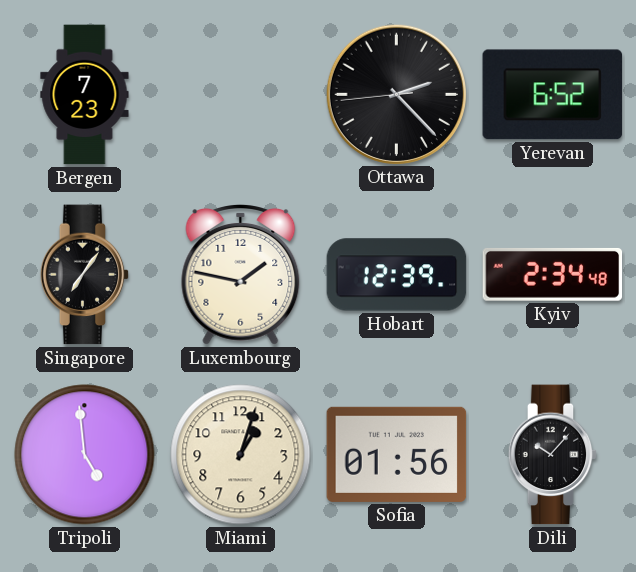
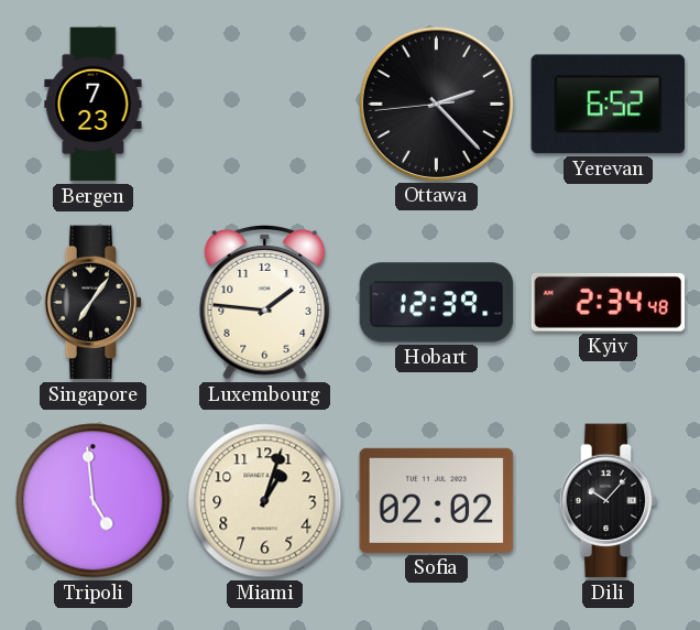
Luxembourg: 1:47 -> 1:46 (265, 303)
Sofia: 01:56 -> 02:02 (437, 500)
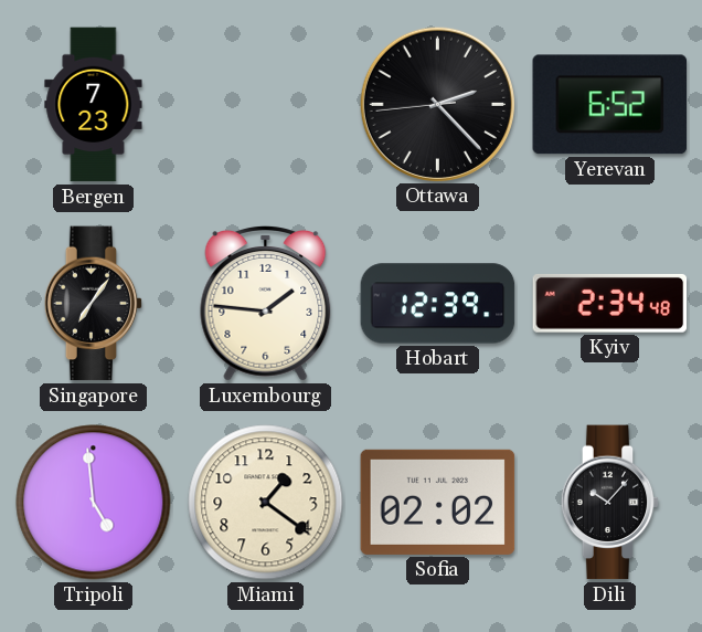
Miami: 1:03 -> 1:21 (266, 503)
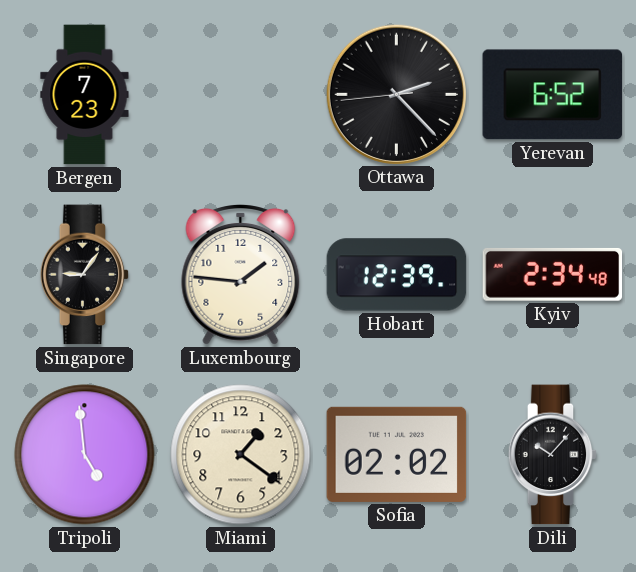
Singapore: 7:06 -> 9:06 (85, 275)
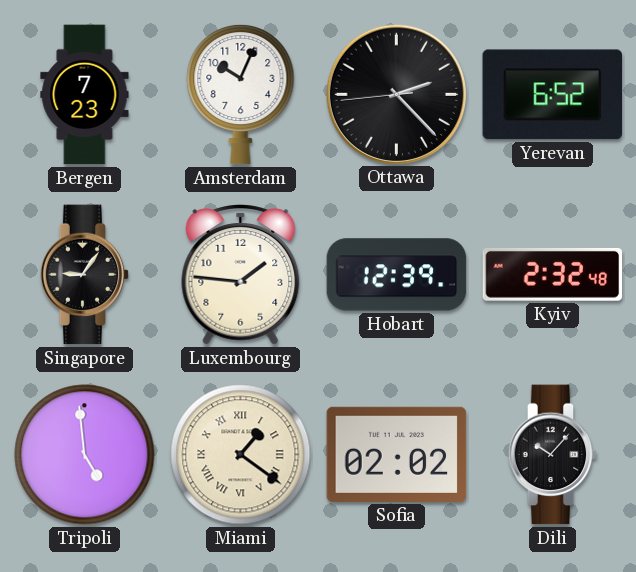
Amsterdam: none -> 10:04 (241, 94)
Kyiv: 2:34 -> 2:32 (553, 274)
Miami numerals: Arabic -> Roman (241, 455)
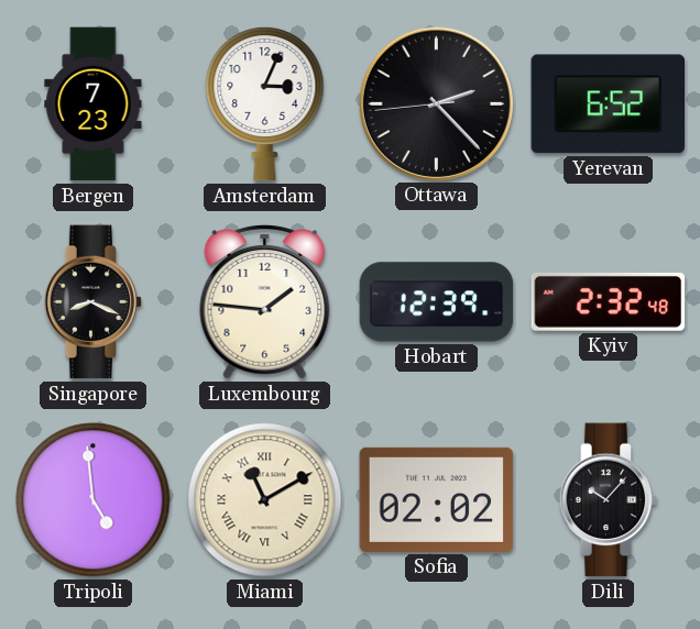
Amsterdam: 10:04 -> 3:04 (265, 103)
Singapore: 9:06 -> 8:19 (94, 302)
Miami: 1:21 -> 11:10 (265, 500)
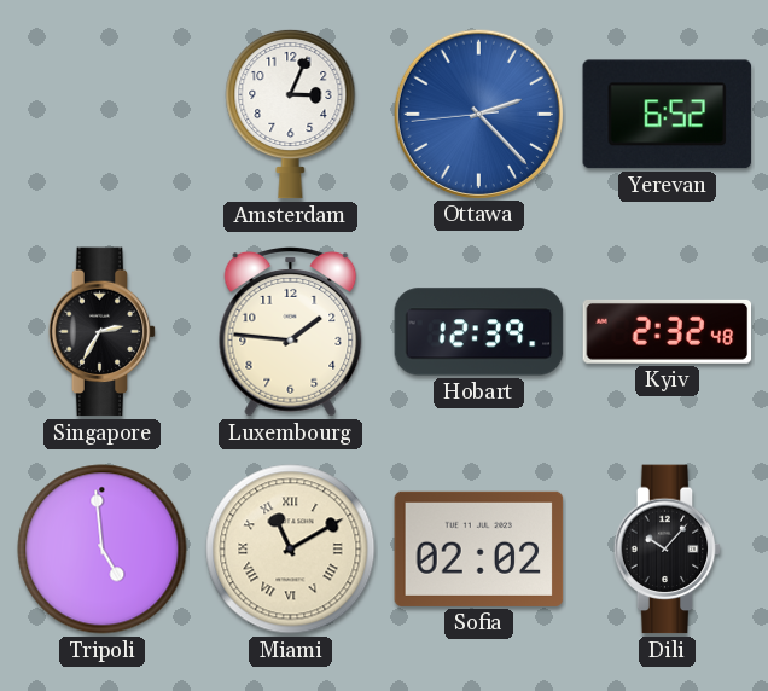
Bergen: 7:23 -> none (94, 104)
Ottawa dial: black -> blue (478, 114)
Singapore: 8:19 -> 2:35 (103, 332)
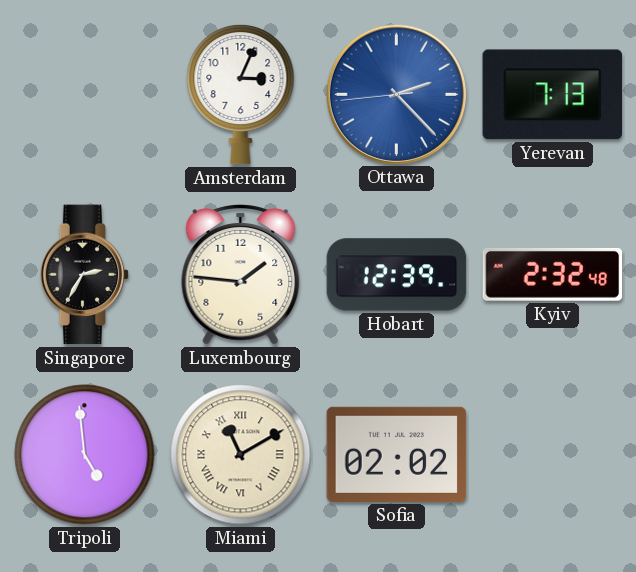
Yerevan: 6:52 -> 7:13 (553, 95)
Dili: 10:07 -> none (668, 550)
